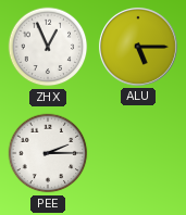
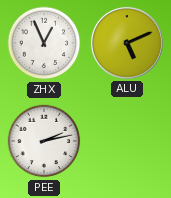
ALU: 5:15 -> 5:11 (127, 43)
PEE: 2:15 -> 2:13 (44, 141)
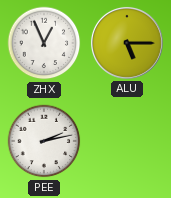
ALU: 5:11 -> 5:15 (127, 43)
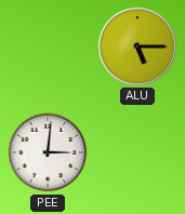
ZHX: 12:56 -> none (44, 43)
PEE: 2:13 -> 3:01 (48, 152)
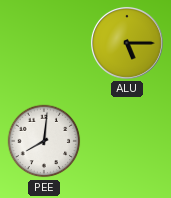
PEE: 3:01 -> 8:01 (44, 141)
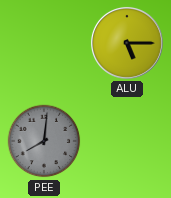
PEE dial: white -> grey (44, 141)
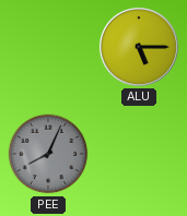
PEE: 8:01 -> 8:04 (48, 154)
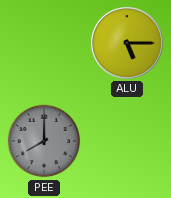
PEE: 8:04 -> 8:00 (44, 141)
